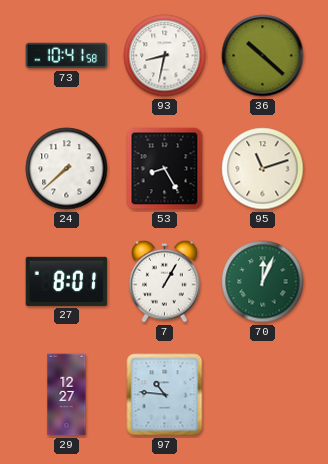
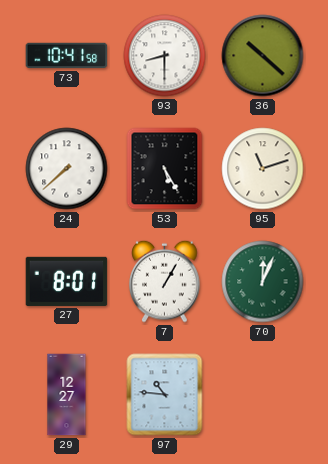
93: 8:32 -> 8:30 (165, 56)
53: 8:25 -> 5:25 (165, 169)
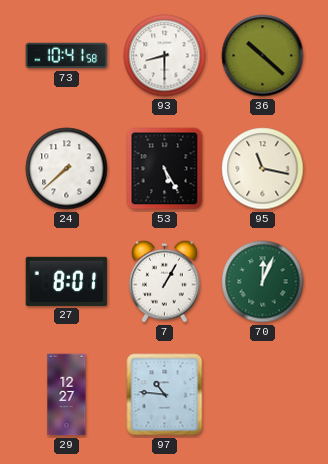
95: 11:12 -> 11:17 (263, 169)
